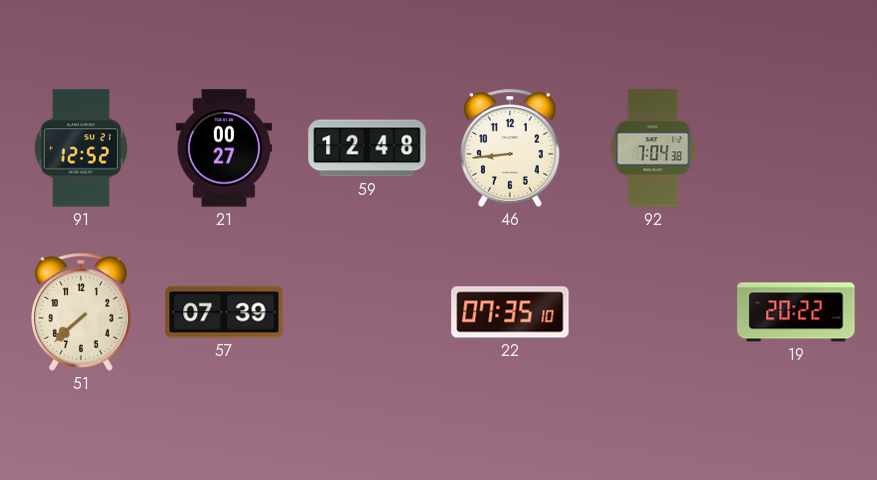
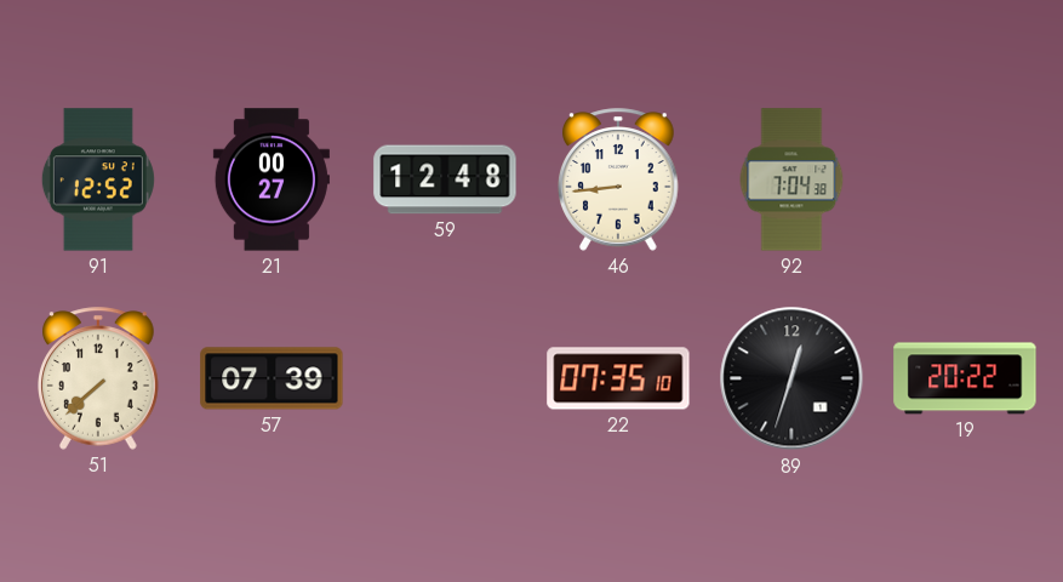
89: none -> 12:33 (791, 378)
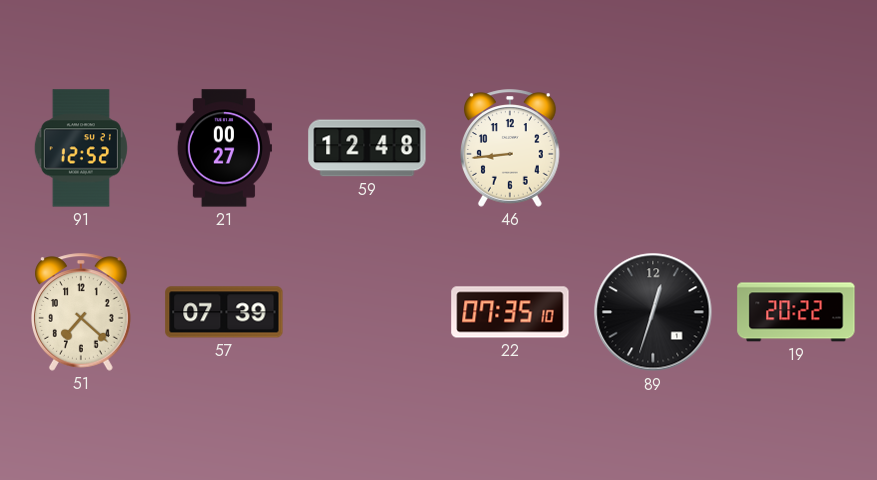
92: 7:04 -> none (791, 179)
51: 7:38 -> 7:22 (82, 312)
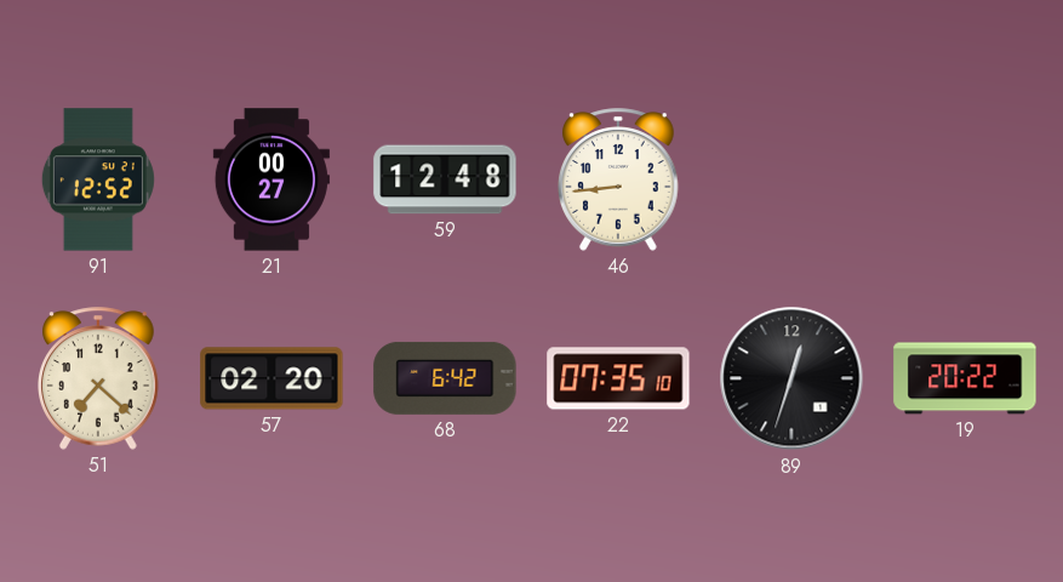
57: 07:39 -> 02:20 (272, 378)
68: none -> 6:42 (445, 378)
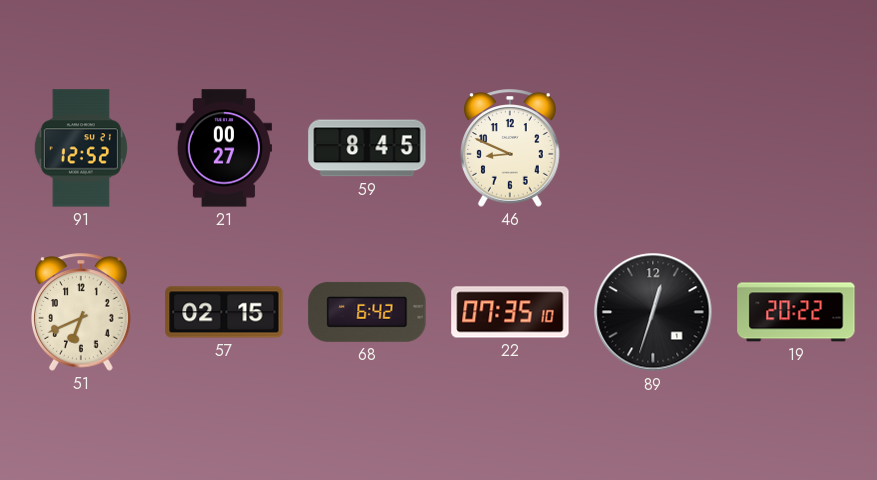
59: 12:48 -> 8:45 (367, 148)
46: 8:44 -> 8:49 (511, 148)
51: 7:22 -> 6:41 (82, 312)
57: 02:20 -> 02:15 (224, 312)
